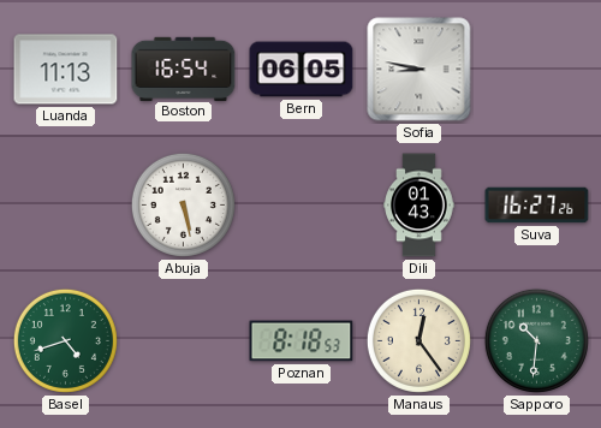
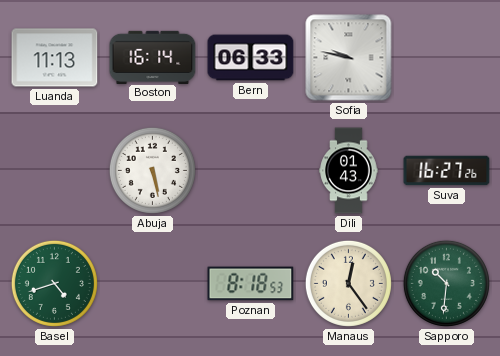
Boston: 16:54 -> 16:14 (153, 57)
Bern: 06:05 -> 06:33 (251, 58)
Sofia: 8:47 -> 9:47 (349, 58)
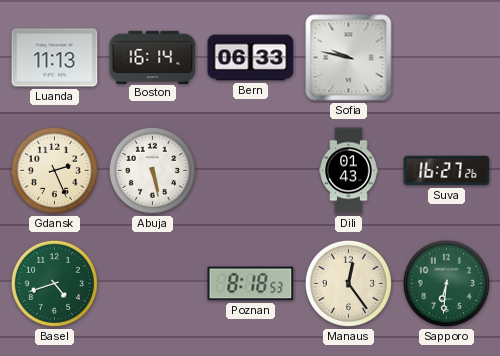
Gdansk: none -> 2:26 (54, 170)
Sapporo: 10:31 -> 6:31 (446, 283)
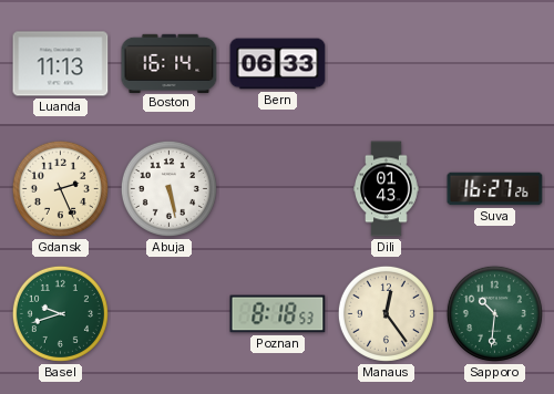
Sofia: 9:47 -> none (349, 58)
Basel: 4:42 -> 9:42 (60, 313)
Sapporo: 6:31 -> 10:31 (494, 313)
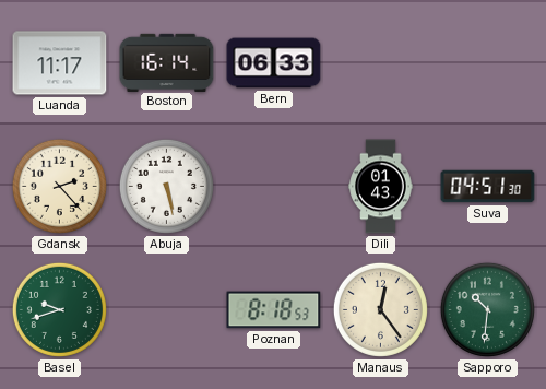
Luanda: 11:13 -> 11:17 (60, 63)
Gdansk: 2:26 -> 2:23 (59, 186)
Suva: 16:27 -> 04:51 (488, 187)
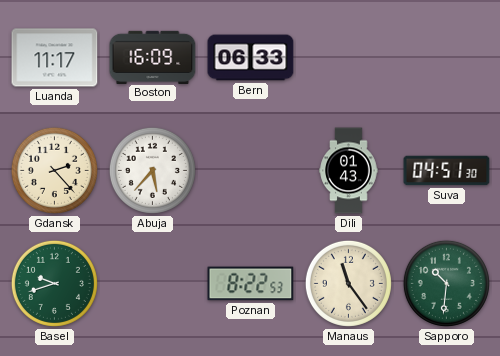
Boston: 16:14 -> 16:09 (153, 57)
Abuja: 5:28 -> 5:37 (152, 170)
Poznan: 8:18 -> 8:22 (251, 284)
Manaus: 12:24 -> 11:24 (348, 283)
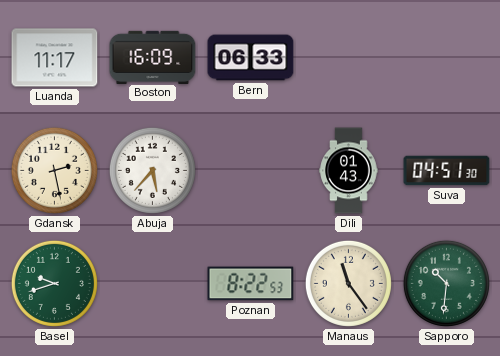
Gdansk: 2:23 -> 2:28 (54, 170)
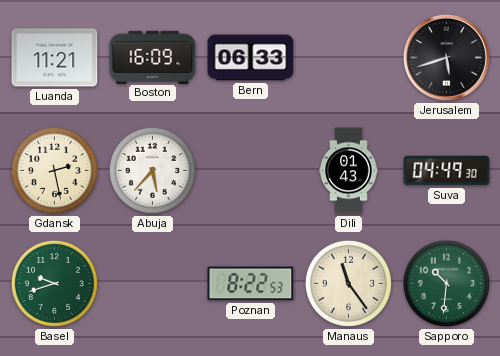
Luanda: 11:17 -> 11:21 (55, 58)
Jerusalem: none -> 5:42 (446, 57)
Suva: 04:51 -> 04:49 (447, 171)
